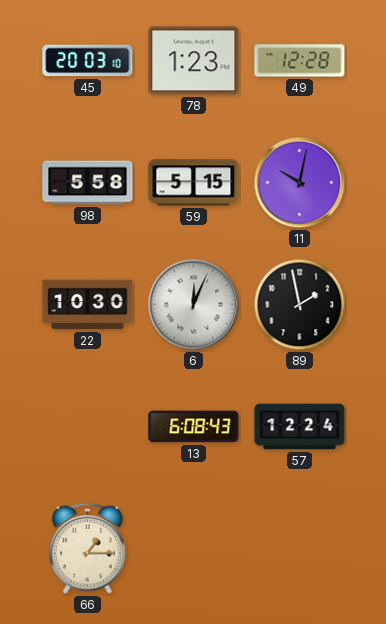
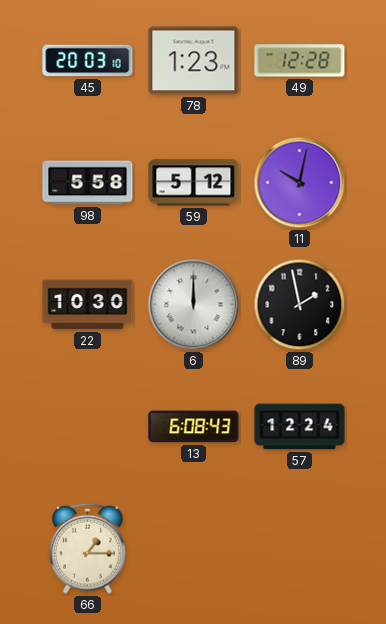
59: 5:15 -> 5:12 (194, 183)
6: 12:04 -> 12:00 (194, 305)
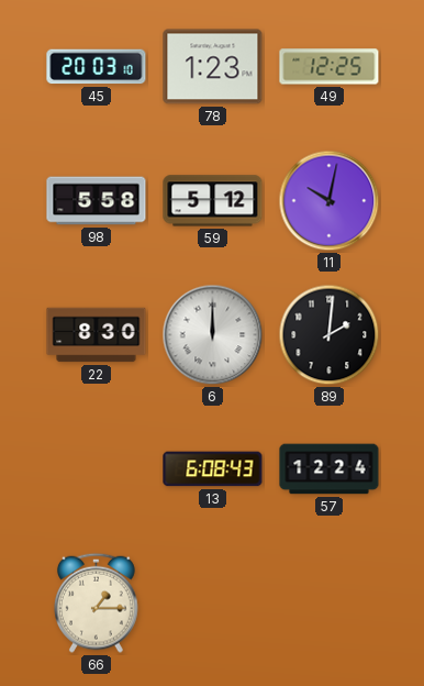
49: 12:28 -> 12:25 (330, 67)
22: 10:30 -> 8:30 (97, 335)
89: 1:58 -> 2:01 (330, 335)
